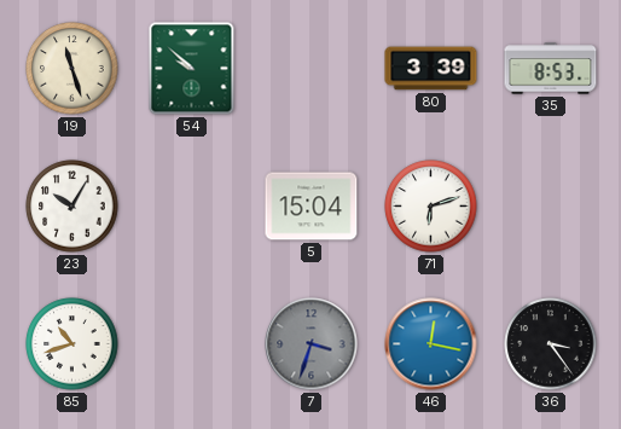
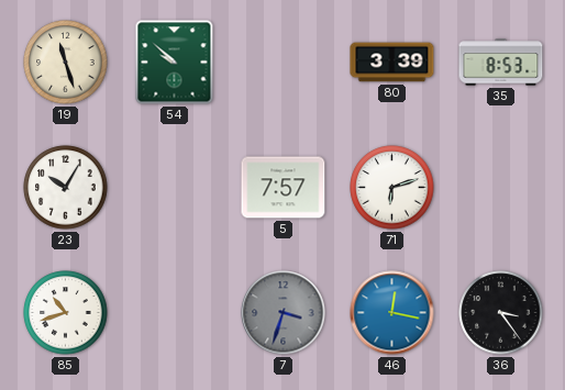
5: 15:04 -> 7:57 (284, 188)
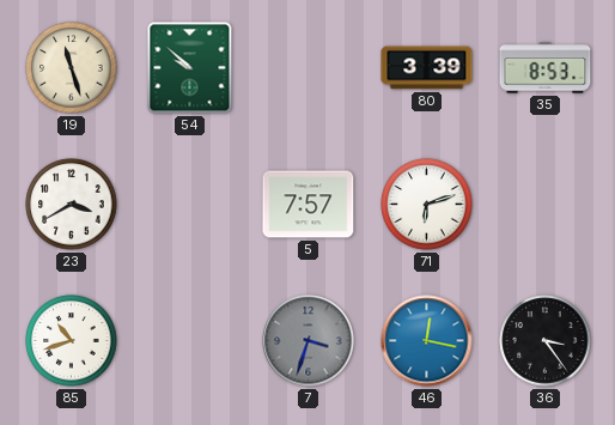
23: 10:05 -> 3:40 (72, 205)
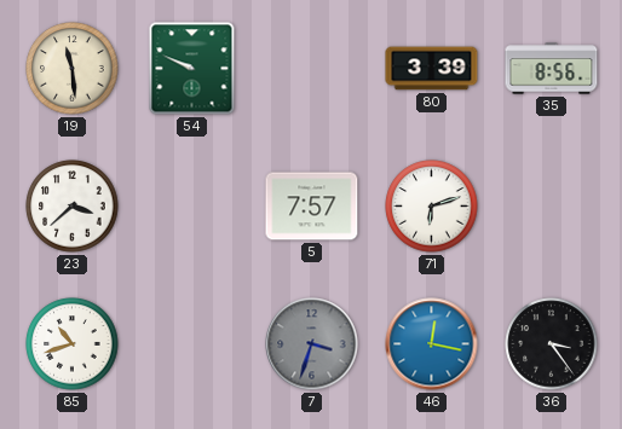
19: 11:27 -> 11:29 (73, 69)
54: 9:52 -> 9:49 (192, 69)
35: 8:53 -> 8:56 (552, 69)
23: 3:40 -> 3:38 (73, 207)
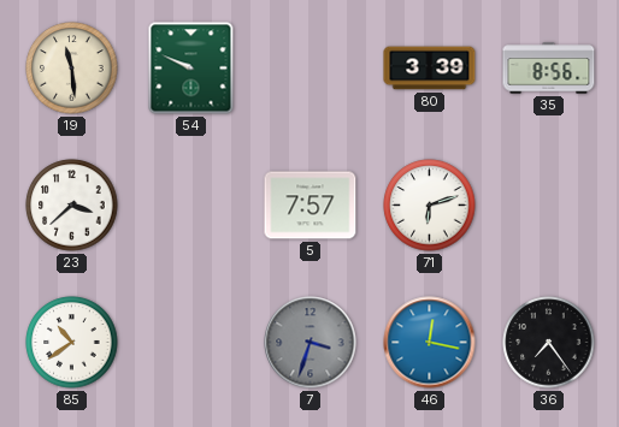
85: 10:42 -> 10:39 (72, 343)
36: 3:24 -> 7:24 (549, 343)
